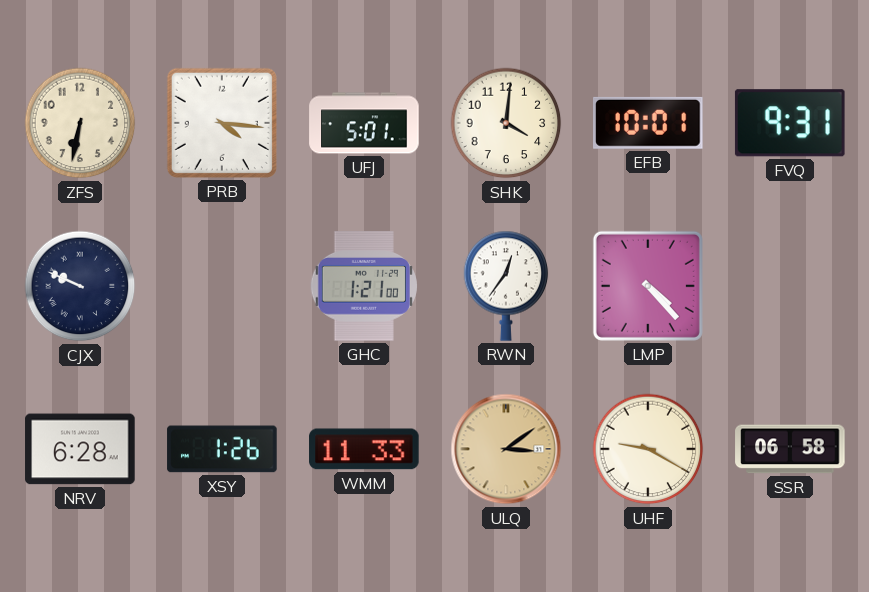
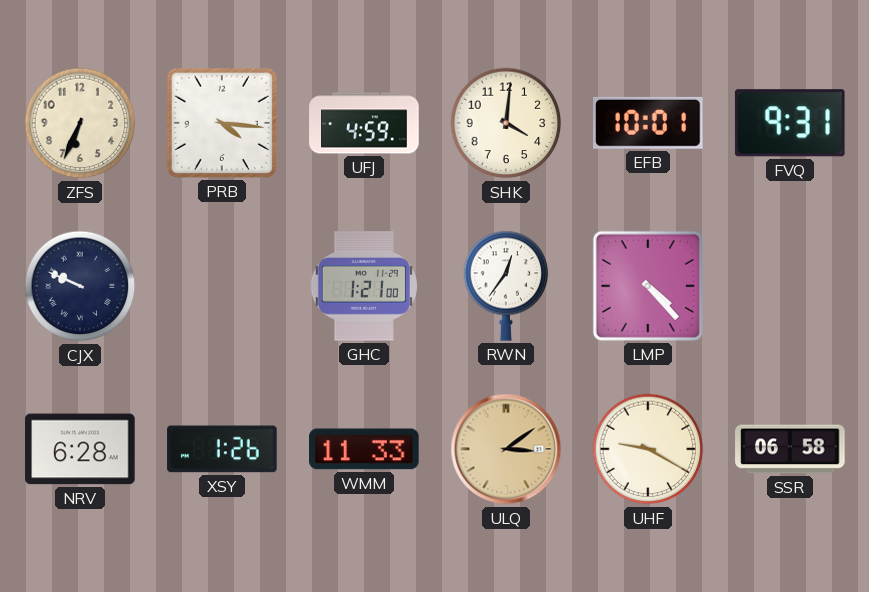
ZFS: 6:32 -> 6:34 (80, 123)
UFJ: 5:01 -> 4:59 (364, 123)
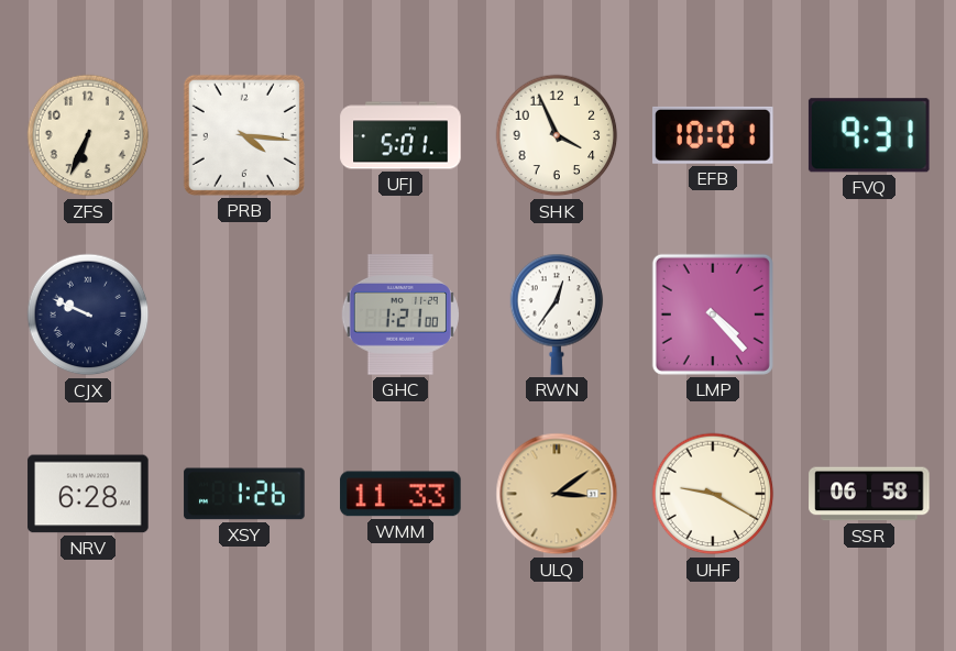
UFJ: 4:59 -> 5:01 (400, 135)
SHK: 4:01 -> 3:56 (557, 135)
